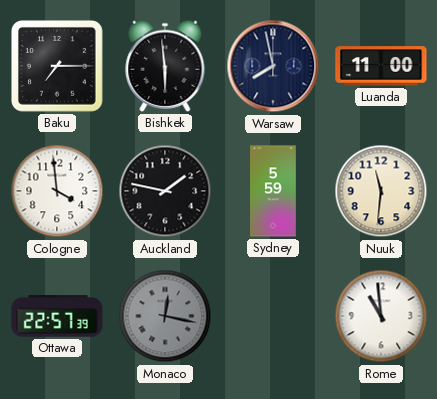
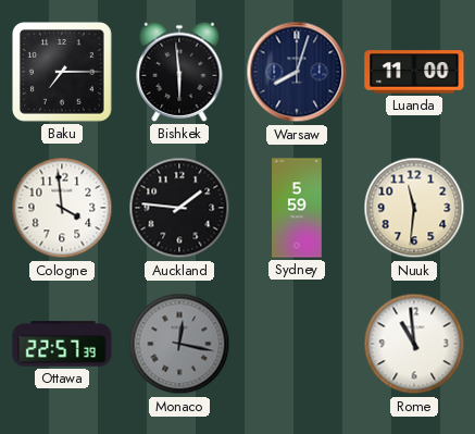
Warsaw: 7:58 -> 8:03 (297, 72)
Auckland: 1:47 -> 1:46 (179, 208)
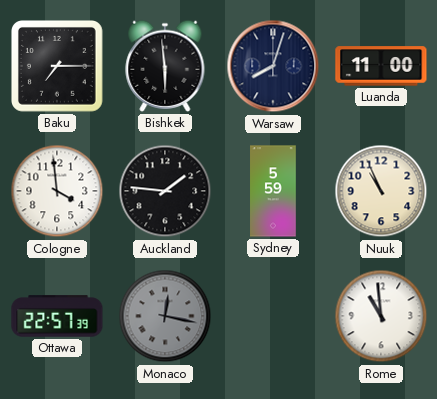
Nuuk: 11:31 -> 10:56 (381, 191)
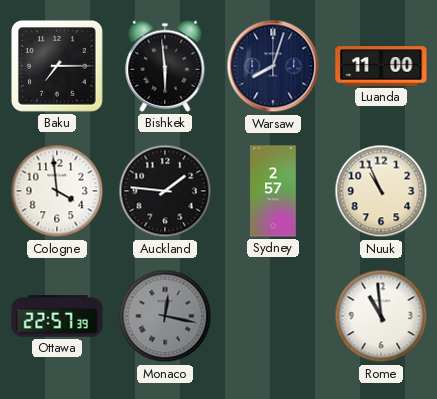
Sydney: 5:59 -> 2:57 (273, 191)
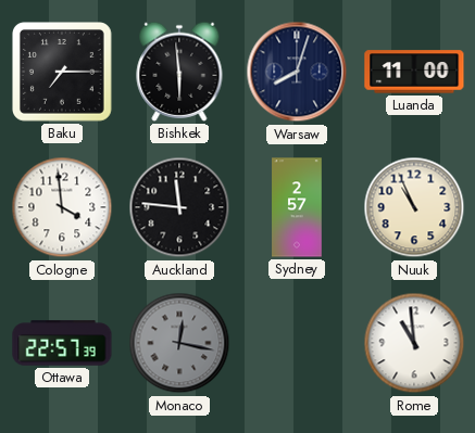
Auckland: 1:46 -> 11:46 (179, 207)
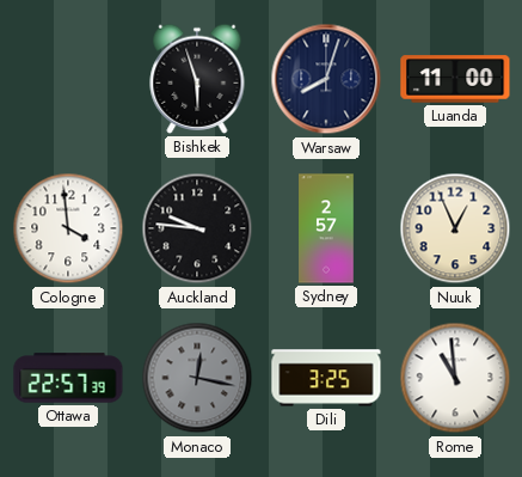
Baku: 7:15 -> none (63, 73)
Bishkek: 5:59 -> 5:57 (197, 79)
Auckland: 11:46 -> 9:46 (197, 228)
Nuuk: 10:56 -> 12:56 (455, 228)
Dili: none -> 3:25 (326, 378)
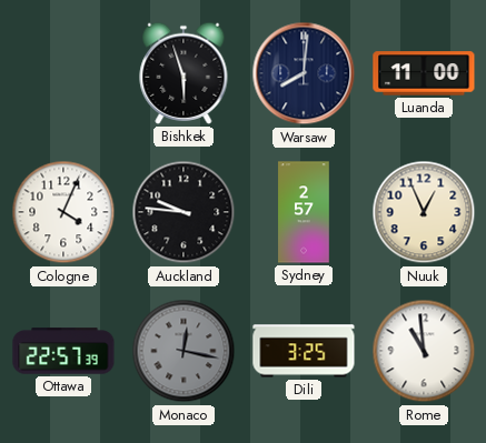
Warsaw: 8:03 -> 8:01 (304, 73)
Cologne: 3:59 -> 4:04 (63, 212)
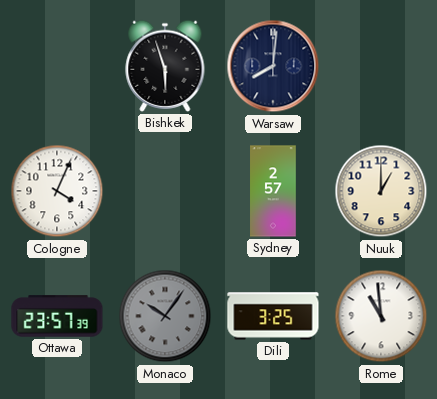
Luanda: 11:00 -> none (424, 73)
Auckland: 9:46 -> none (184, 212)
Nuuk: 12:56 -> 1:00 (381, 191)
Ottawa: 22:57 -> 23:57 (57, 316)
Monaco: 12:17 -> 10:06 (165, 316)
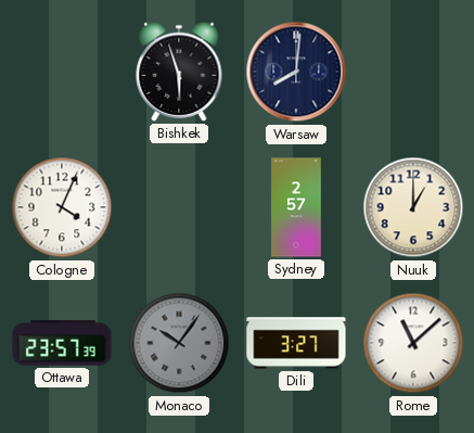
Dili: 3:25 -> 3:27 (296, 343)
Rome: 10:59 -> 11:08 (413, 343)
